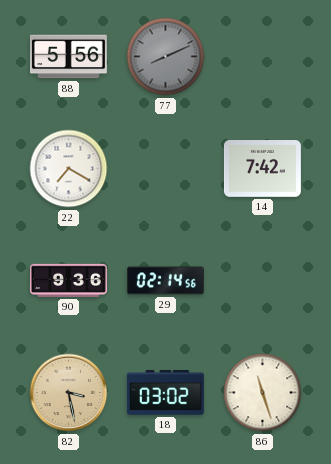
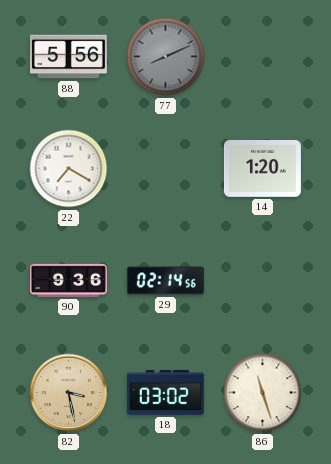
14: 7:42 -> 1:20 (262, 169)
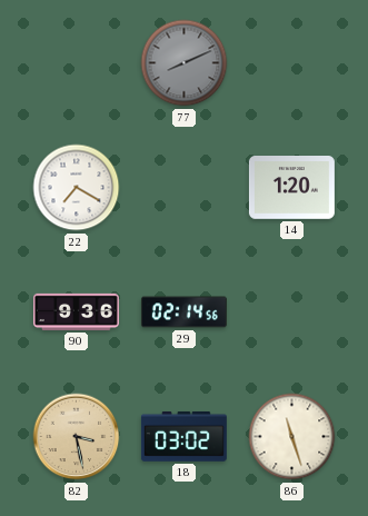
88: 5:56 -> none (68, 57)
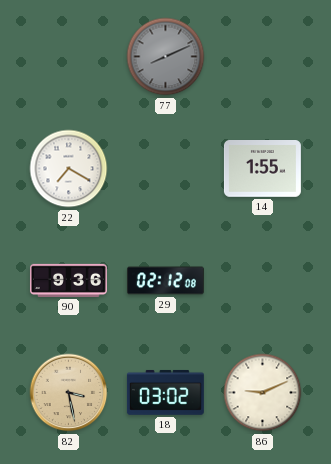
14: 1:20 -> 1:55 (262, 169)
29: 02:14 -> 02:12 (165, 281)
86: 11:27 -> 9:11 (263, 393)
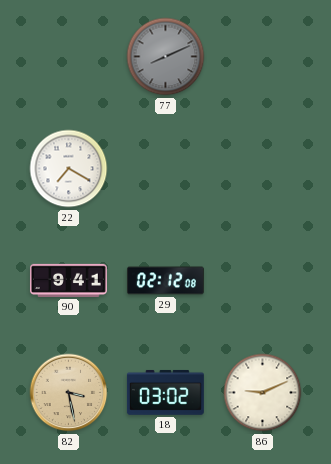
14: 1:55 -> none (262, 169)
90: 9:36 -> 9:41 (68, 280)
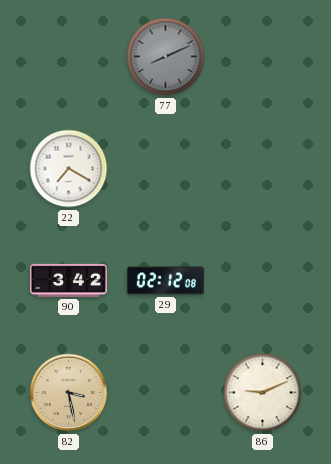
90: 9:41 -> 3:42 (68, 280)
18: 03:02 -> none (165, 393)
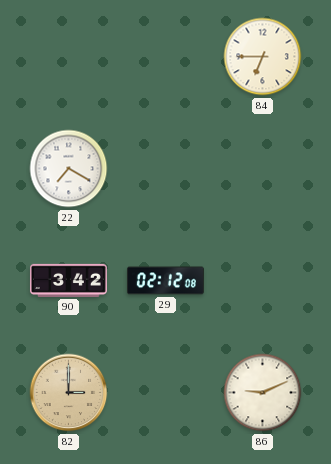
77: 8:11 -> none (166, 57)
84: none -> 6:45 (263, 57)
82: 3:28 -> 3:00 (69, 393)
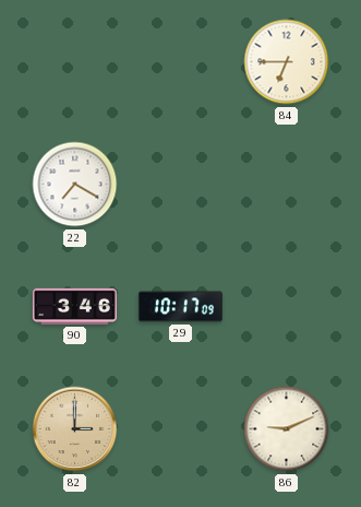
90: 3:42 -> 3:46 (74, 306)
29: 02:12 -> 10:17 (180, 307)
